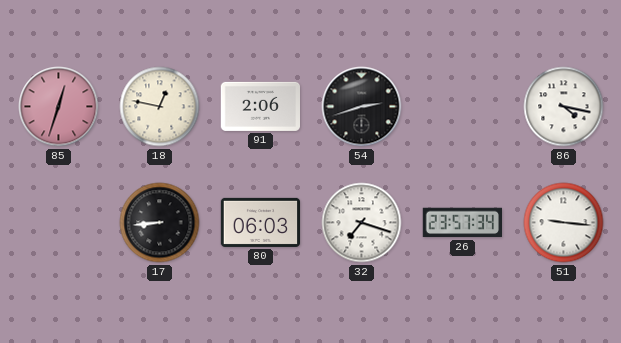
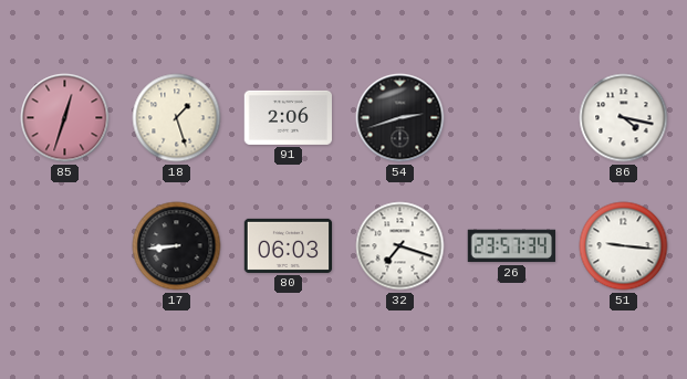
18: 12:47 -> 1:27 (177, 118)
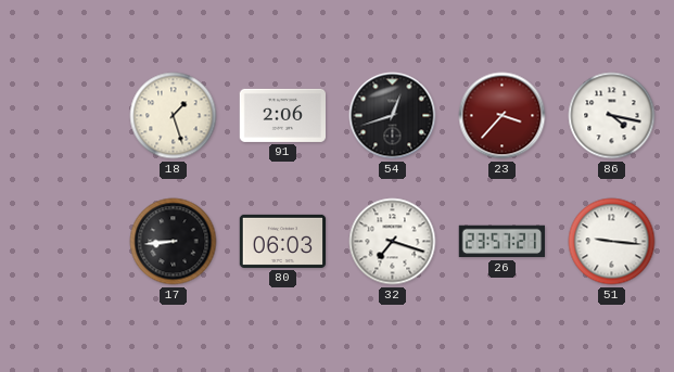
85: 12:33 -> none (65, 118)
54: 2:42 -> 12:42 (393, 116)
23: none -> 3:37 (503, 116)
26: 23:57:34 -> 23:57:21 (501, 242)
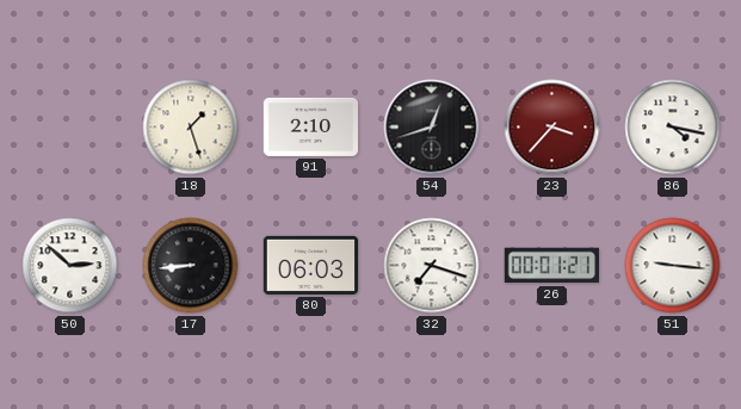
91: 2:06 -> 2:10 (311, 126)
50: none -> 2:52 (70, 266)
26: 23:57 -> 00:01 (551, 266)
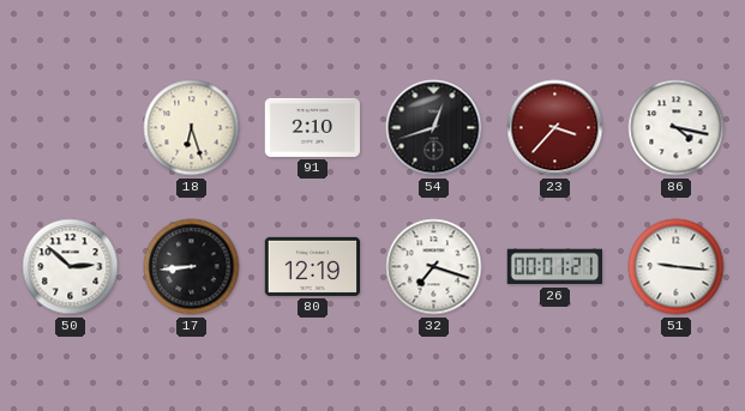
18: 1:27 -> 6:27 (192, 128)
80: 06:03 -> 12:19 (313, 266)
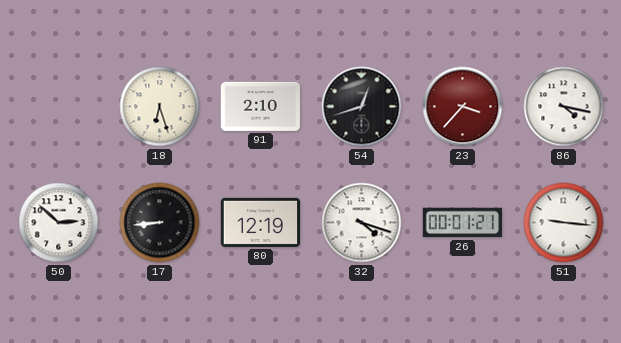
32: 7:18 -> 4:18 (362, 223)
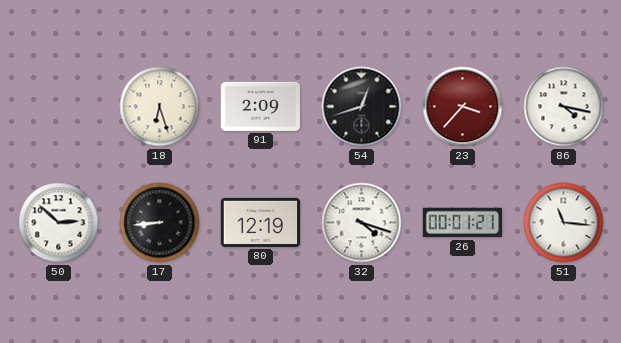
91: 2:10 -> 2:09 (261, 106)
51: 9:16 -> 11:16 (564, 223)
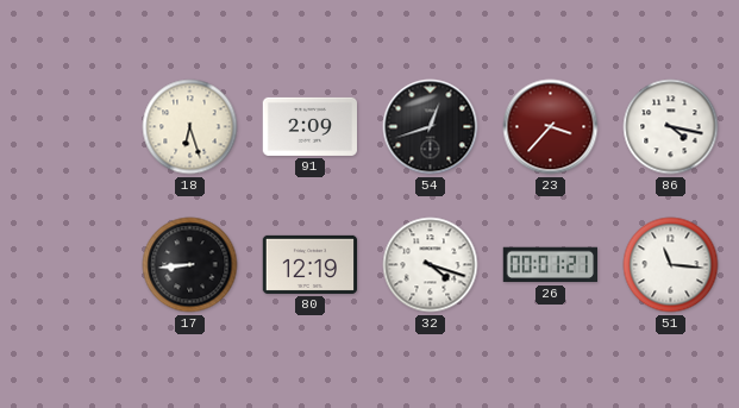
50: 2:52 -> none (59, 223)
